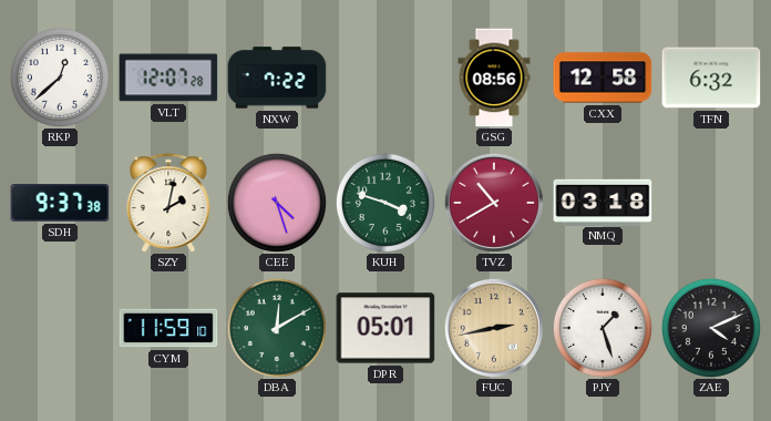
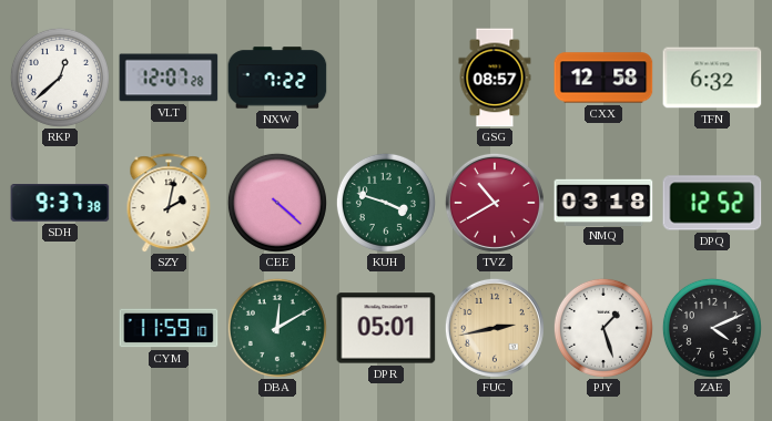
GSG: 08:56 -> 08:57 (495, 78)
CEE: 4:27 -> 4:22 (277, 203)
DPQ: none -> 12:52 (712, 203)
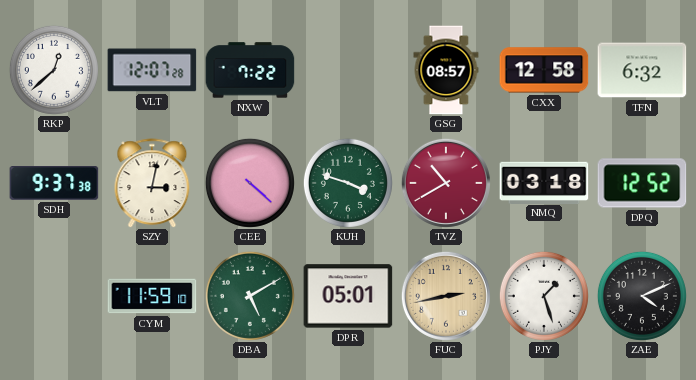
SZY: 2:02 -> 3:02 (152, 183)
DBA: 12:10 -> 5:10 (250, 296)
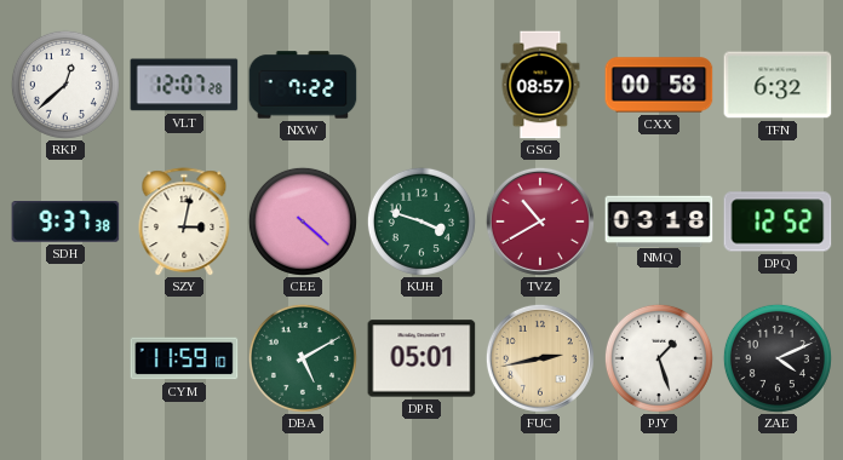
CXX: 12:58 -> 00:58 (659, 85)
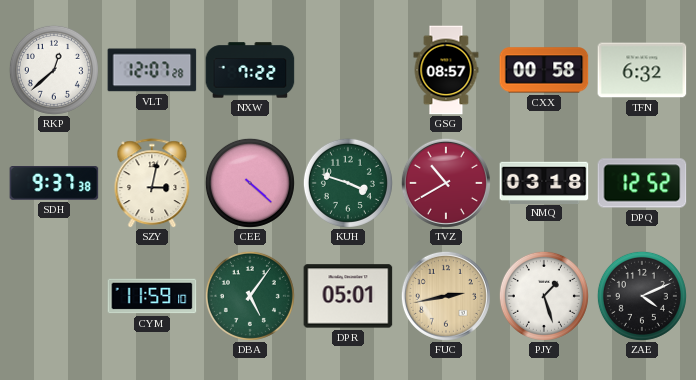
DBA: 5:10 -> 5:06 (250, 296)
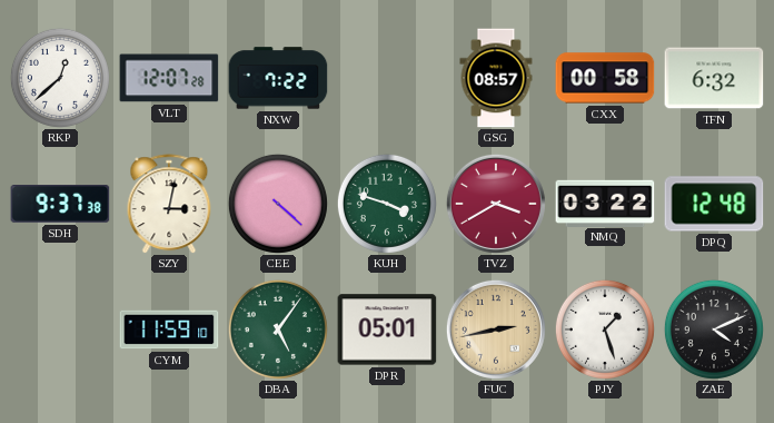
TVZ: 10:40 -> 3:40 (496, 204)
NMQ: 03:18 -> 03:22 (605, 203)
DPQ: 12:52 -> 12:48 (714, 204)
